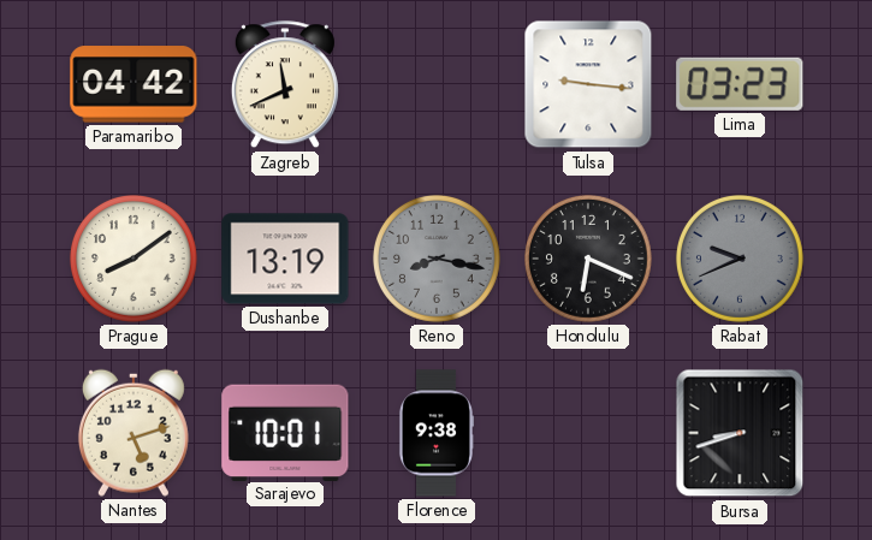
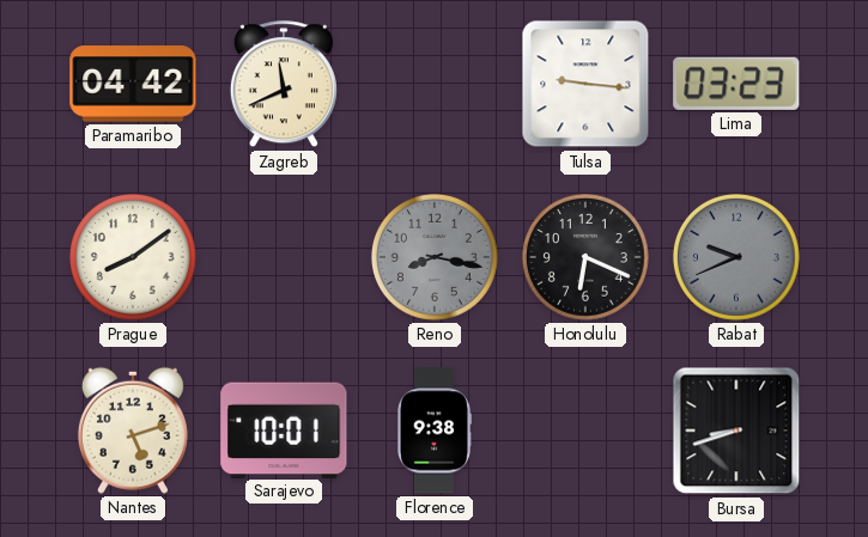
Dushanbe: 13:19 -> none (285, 259)
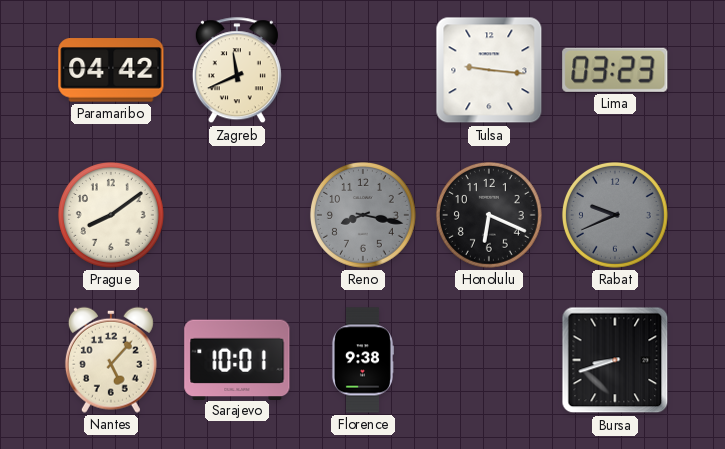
Nantes: 5:12 -> 5:07 (111, 360)
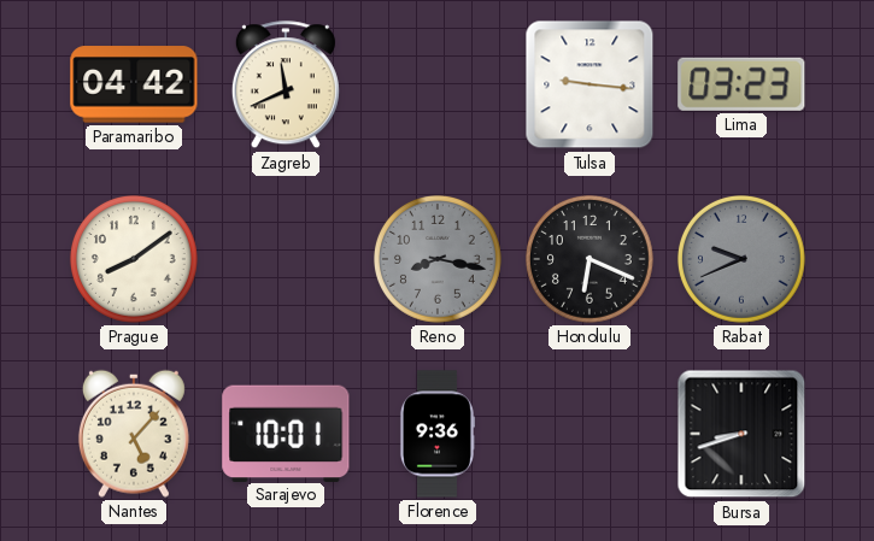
Florence: 9:38 -> 9:36 (436, 434)
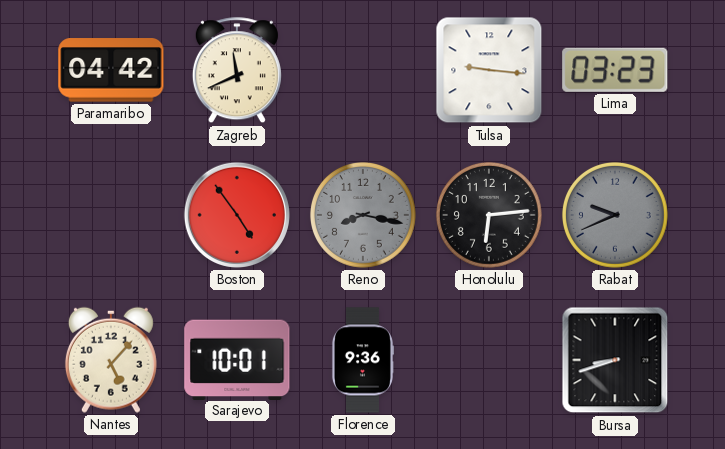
Prague: 8:09 -> none (134, 259)
Boston: none -> 4:54 (237, 215)
Honolulu: 6:19 -> 6:14 (489, 215)
